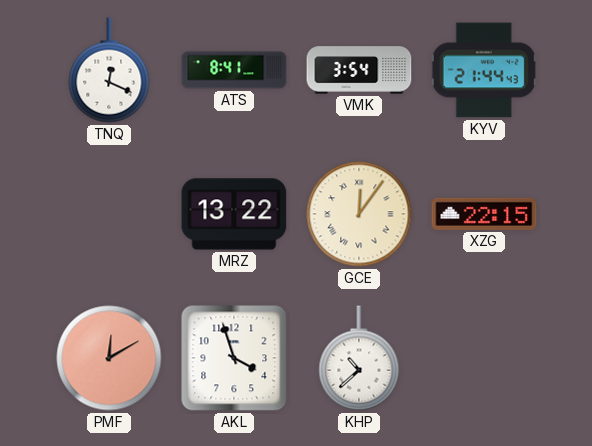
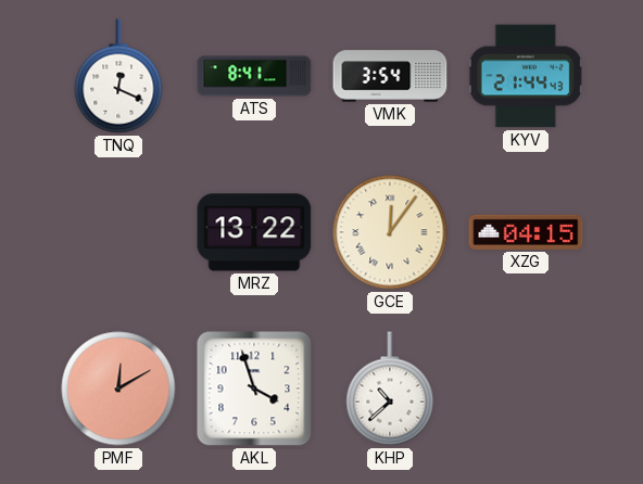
XZG: 22:15 -> 04:15 (526, 232)
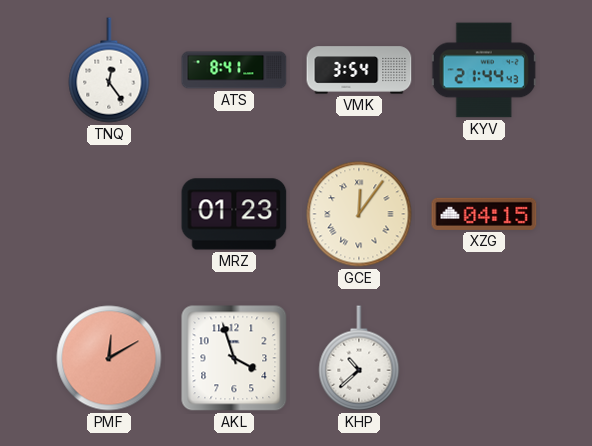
TNQ: 12:19 -> 12:24 (109, 70)
MRZ: 13:22 -> 01:23 (234, 214)
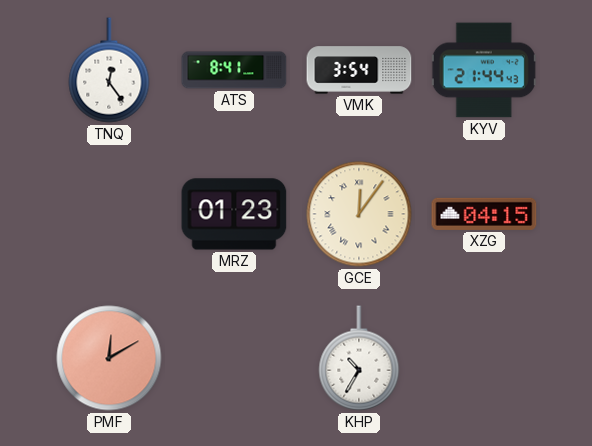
AKL: 3:57 -> none (234, 358)
KHP: 10:38 -> 10:35 (359, 358)
